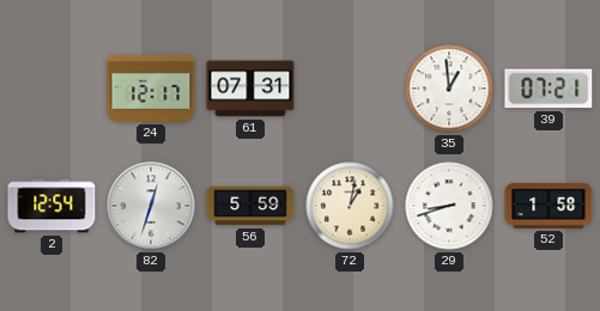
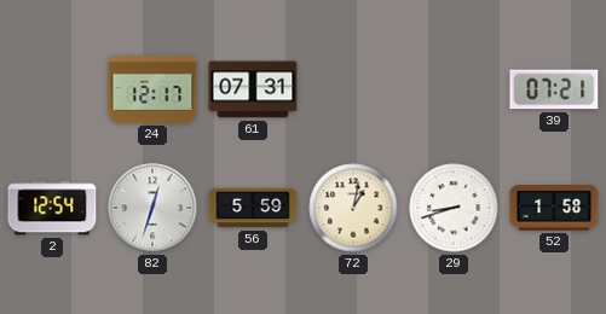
35: 12:59 -> none (449, 89)
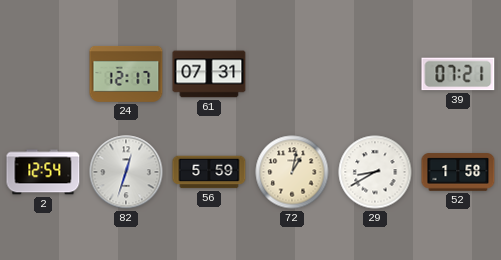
29: 8:42 -> 8:40 (375, 172)
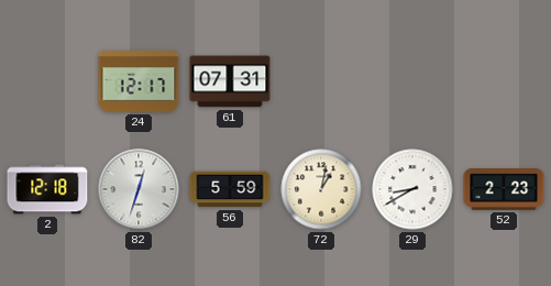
39: 07:21 -> none (458, 74)
2: 12:54 -> 12:18 (47, 189)
52: 1:58 -> 2:23 (504, 189)
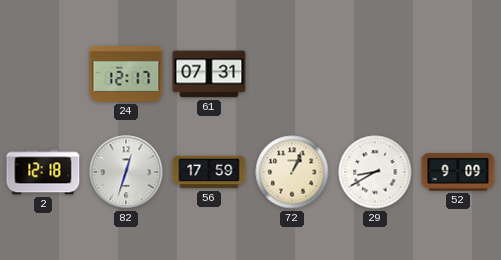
56: 5:59 -> 17:59 (209, 172)
72: 1:02 -> 1:04 (292, 172)
52: 2:23 -> 9:09 (458, 172)
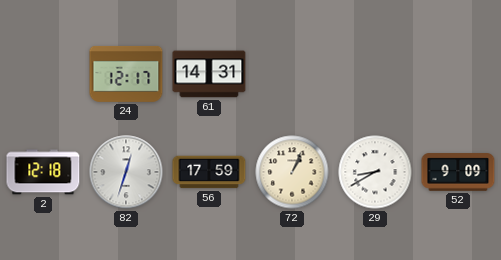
61: 07:31 -> 14:31 (209, 74)
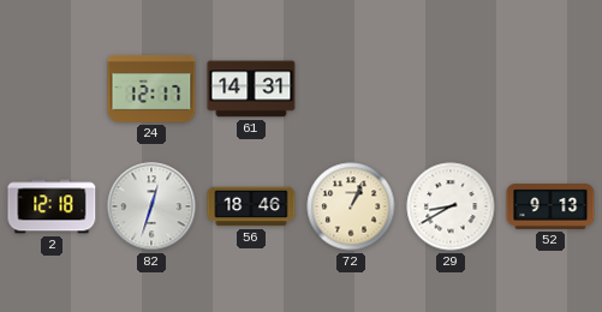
56: 17:59 -> 18:46 (251, 206)
52: 9:09 -> 9:13 (550, 206)
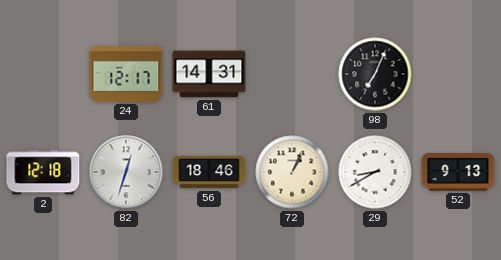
98: none -> 7:04 (375, 74)
